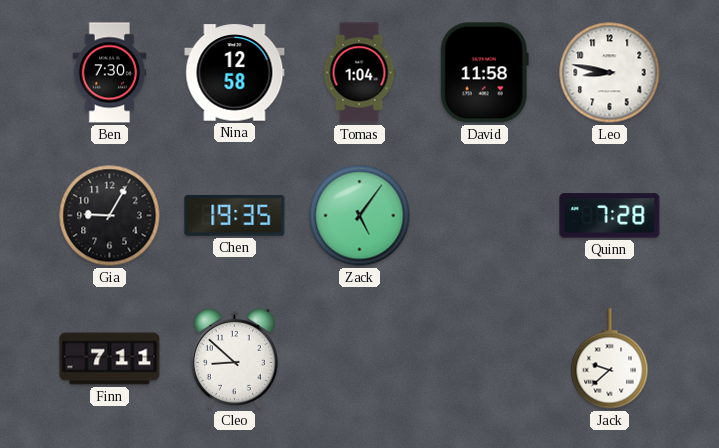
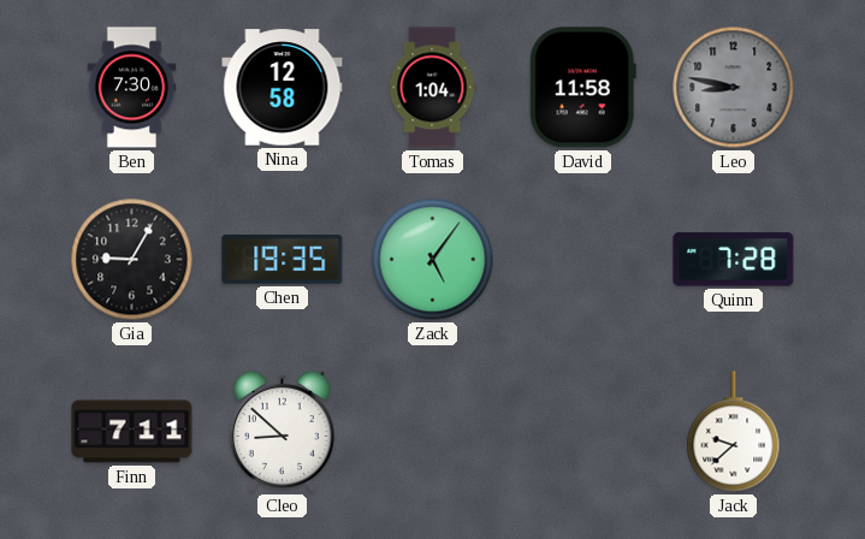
Leo dial: white -> grey (734, 88)
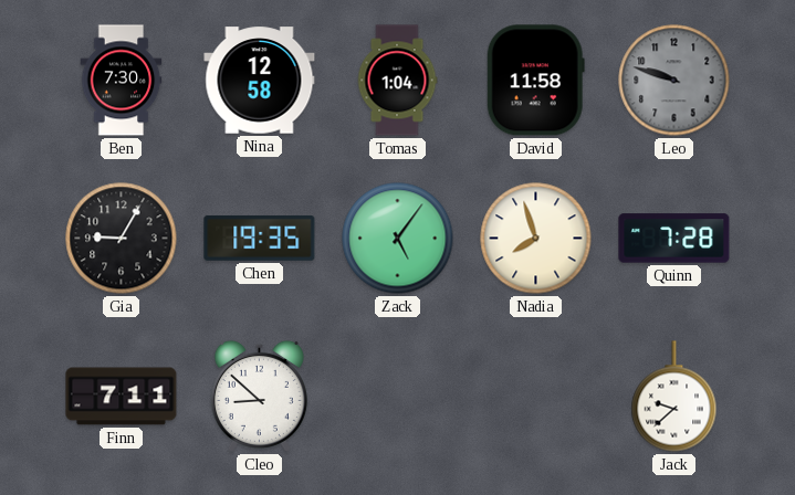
Leo: 8:47 -> 9:48 (674, 81)
Nadia: none -> 7:57 (536, 239)
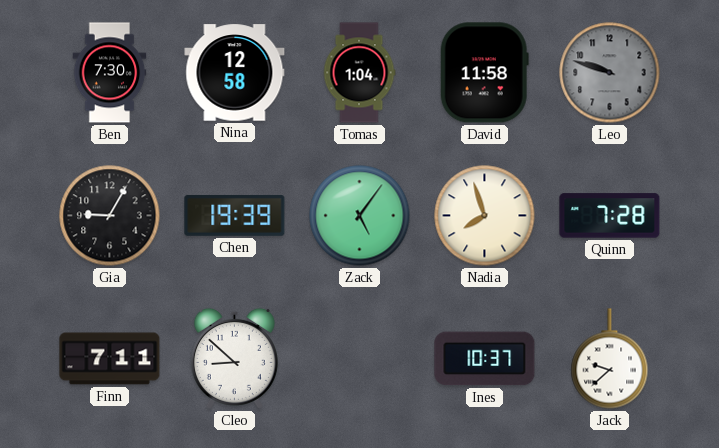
Chen: 19:35 -> 19:39 (235, 215)
Ines: none -> 10:37 (485, 359)
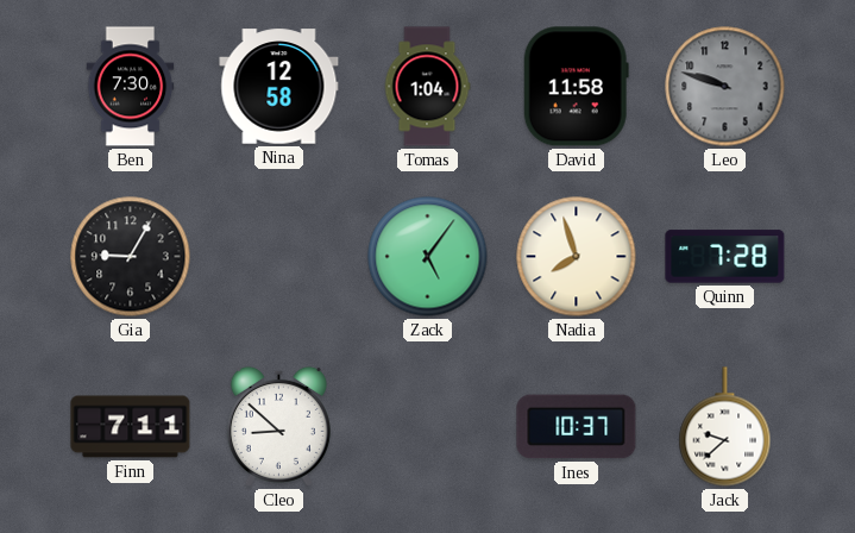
Chen: 19:39 -> none (235, 215)
